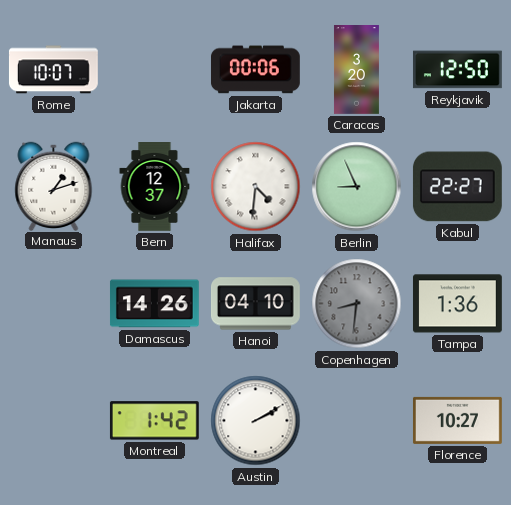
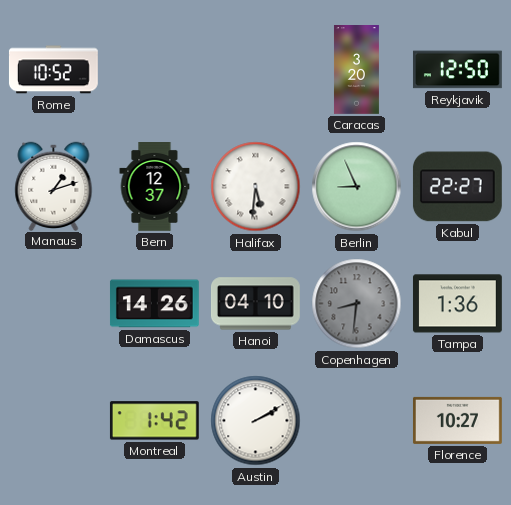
Rome: 10:07 -> 10:52 (53, 70)
Jakarta: 00:06 -> none (255, 70)
Halifax: 4:31 -> 5:31 (256, 187)
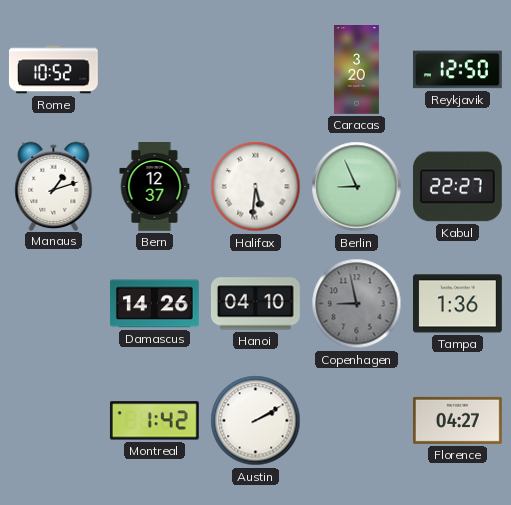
Copenhagen: 8:31 -> 8:58 (357, 304)
Florence: 10:27 -> 04:27 (457, 420)
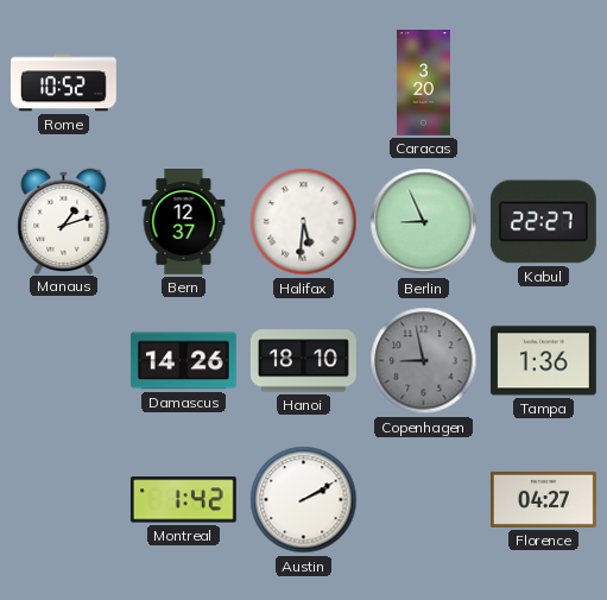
Reykjavik: 12:50 -> none (458, 70)
Hanoi: 04:10 -> 18:10 (303, 361)
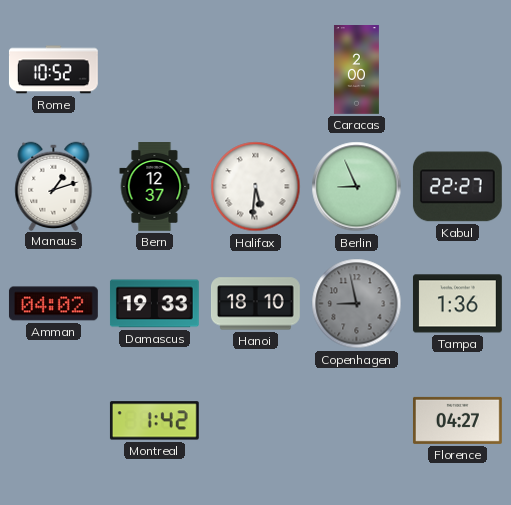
Caracas: 3:20 -> 2:00 (356, 70)
Amman: none -> 04:02 (53, 304)
Damascus: 14:26 -> 19:33 (154, 304)
Austin: 2:10 -> none (304, 500)
